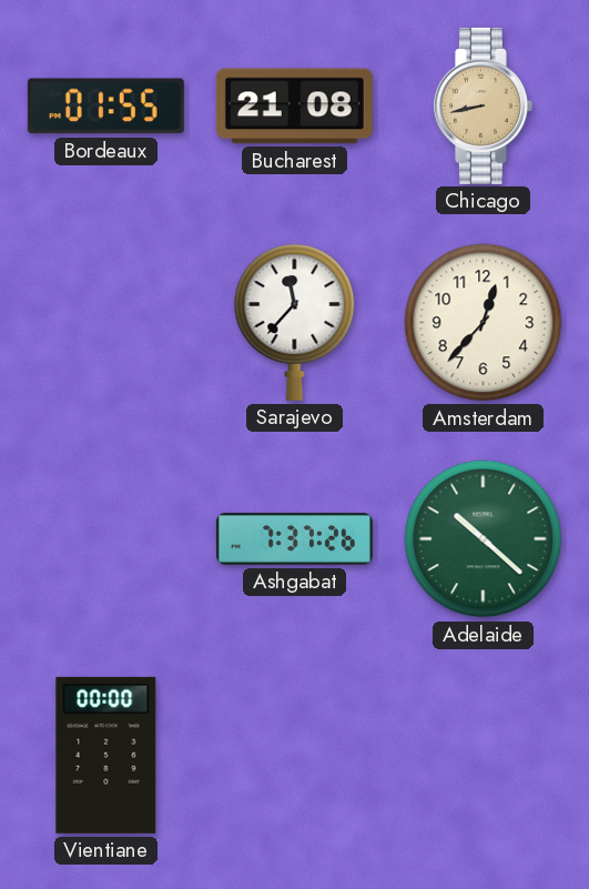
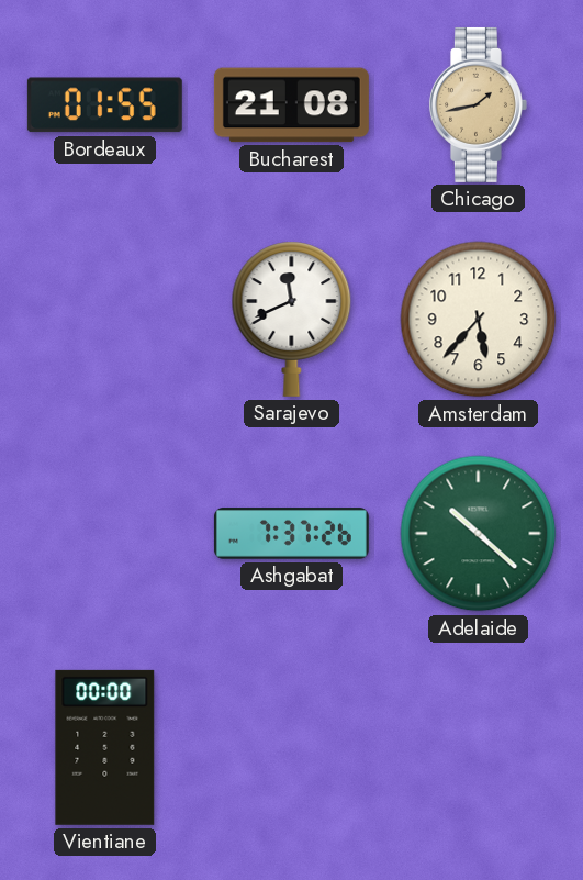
Chicago: 8:43 -> 1:43 (478, 104)
Sarajevo: 11:37 -> 11:41 (292, 319)
Amsterdam: 12:37 -> 5:37 (479, 320)
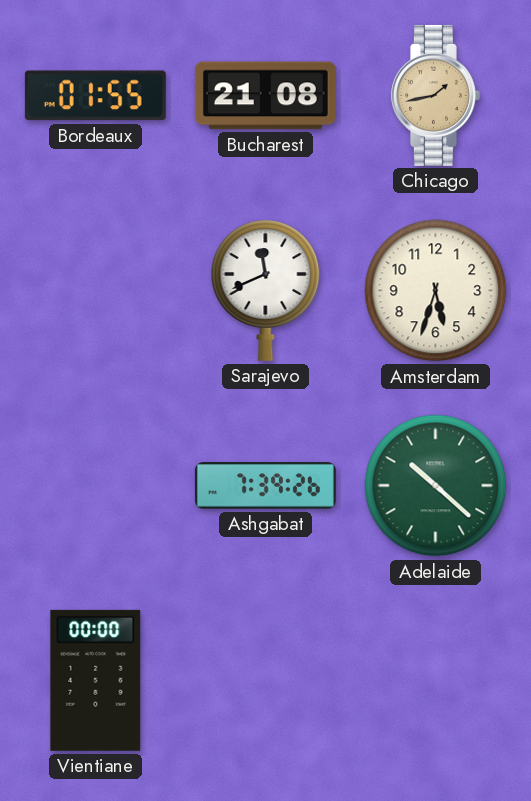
Amsterdam: 5:37 -> 5:33 (436, 291)
Ashgabat: 7:37 -> 7:39 (265, 486)
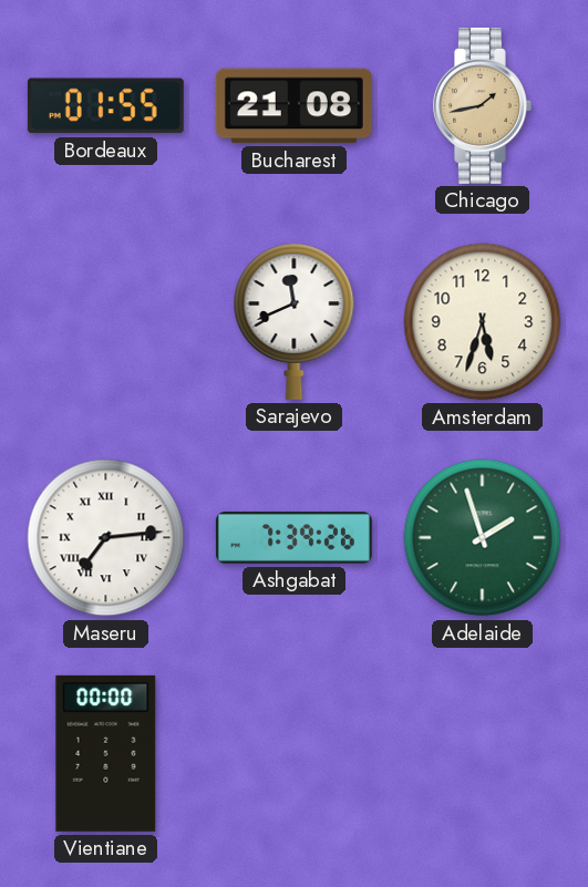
Maseru: none -> 7:14 (106, 538)
Adelaide: 10:22 -> 1:57 (483, 538)
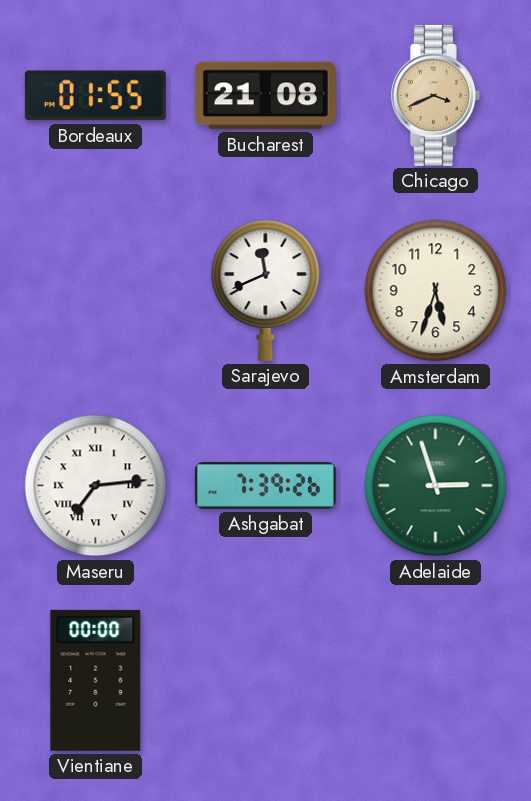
Chicago: 1:43 -> 3:41 (435, 95)
Adelaide: 1:57 -> 2:57 (436, 486)
